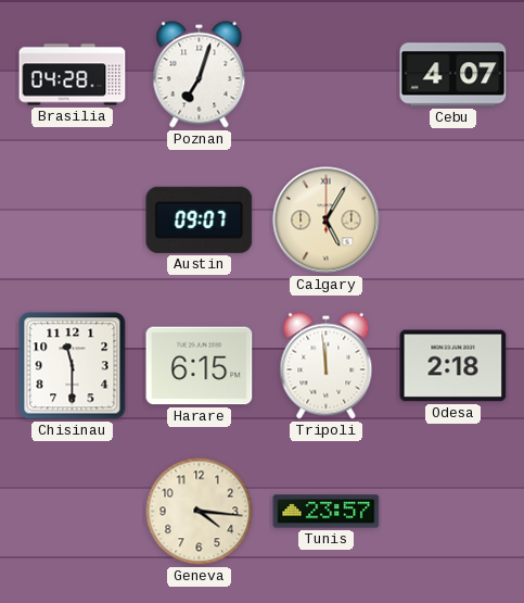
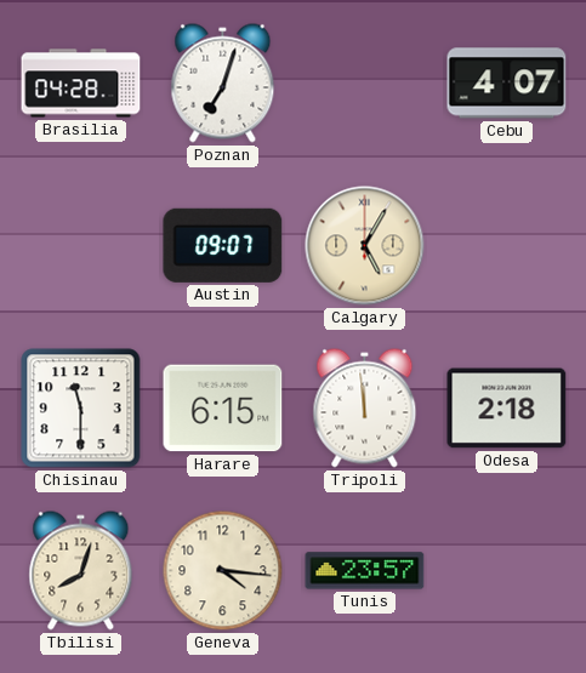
Tbilisi: none -> 8:03 (81, 571)
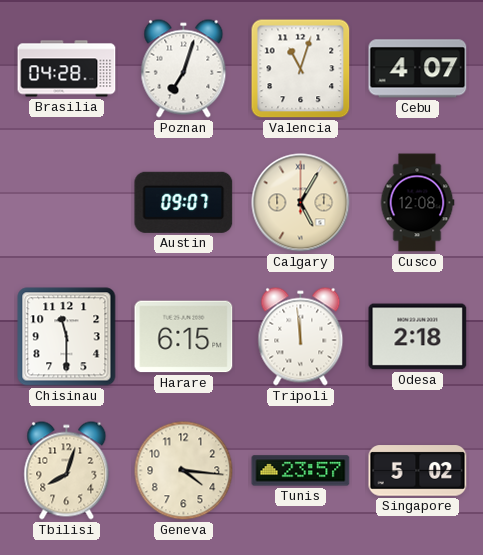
Valencia: none -> 11:03 (301, 69)
Cusco: none -> 12:08 (417, 203)
Singapore: none -> 5:02 (418, 471)
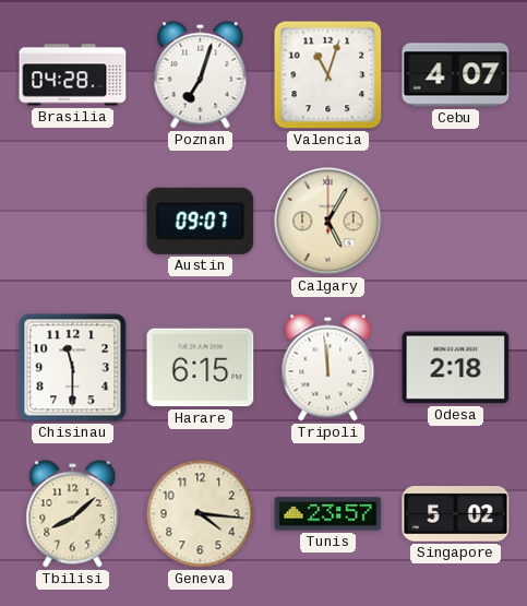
Cusco: 12:08 -> none (417, 203)
Tbilisi: 8:03 -> 8:08 (73, 514)
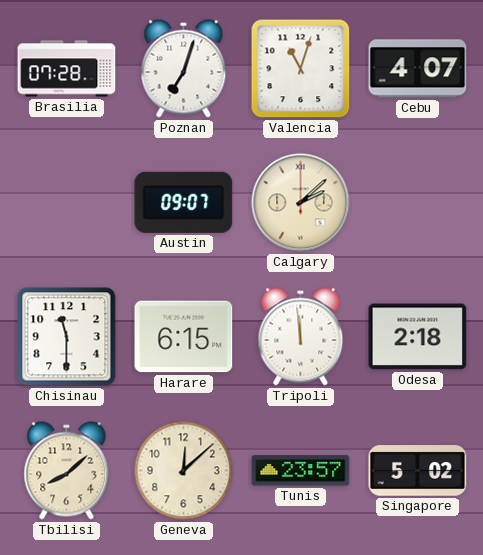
Brasilia: 04:28 -> 07:28 (67, 69)
Calgary: 5:05 -> 2:08 (301, 203)
Geneva: 4:16 -> 12:08 (184, 471)
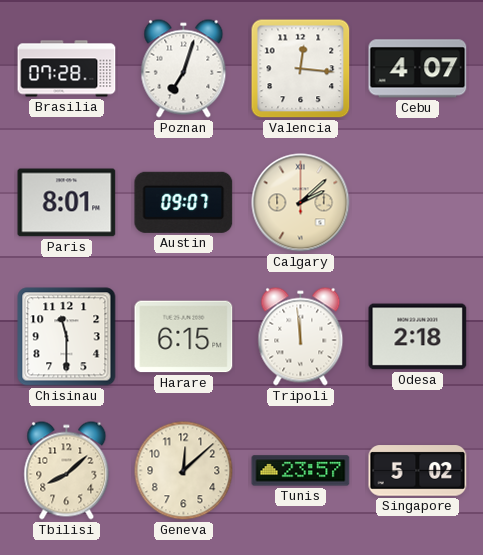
Valencia: 11:03 -> 12:16 (301, 69)
Paris: none -> 8:01 (67, 203)
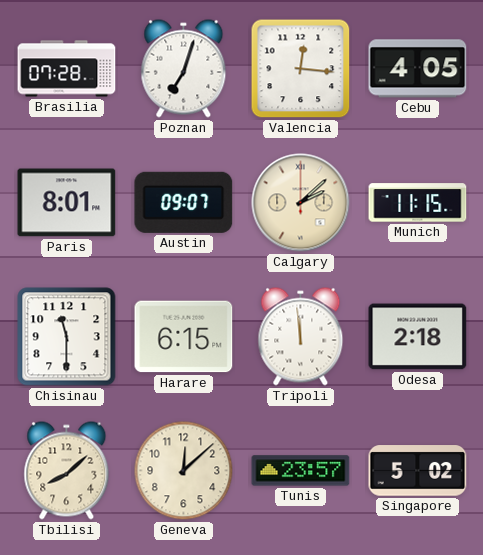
Cebu: 4:07 -> 4:05 (418, 69)
Munich: none -> 11:15 (418, 203)
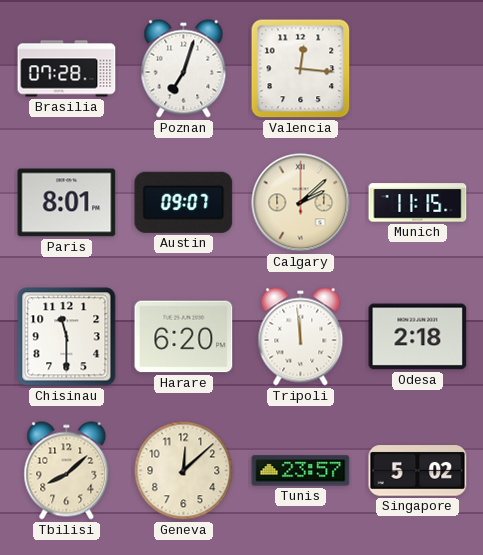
Cebu: 4:05 -> none (418, 69)
Harare: 6:15 -> 6:20 (184, 337)
